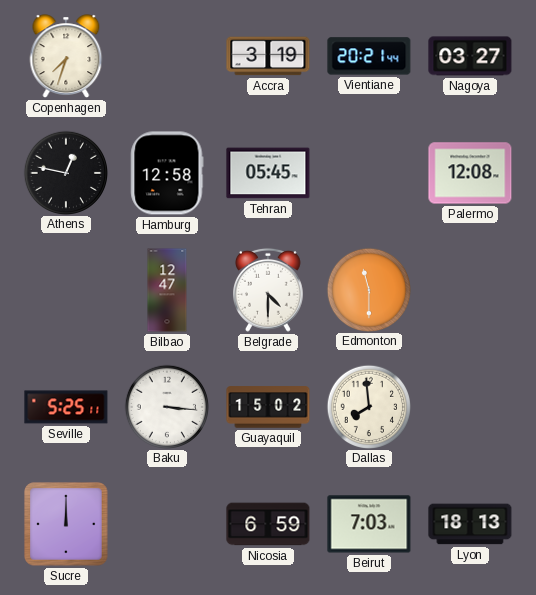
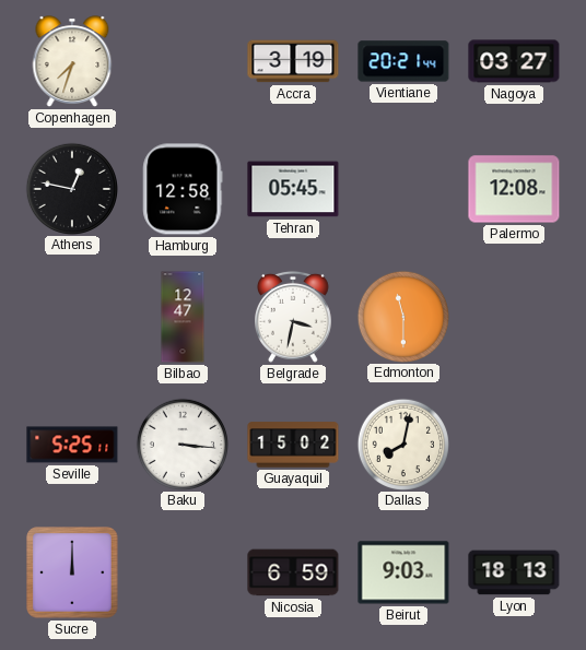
Belgrade: 4:30 -> 3:32 (294, 317)
Dallas: 7:59 -> 8:02 (402, 444)
Beirut: 7:03 -> 9:03 (403, 572)
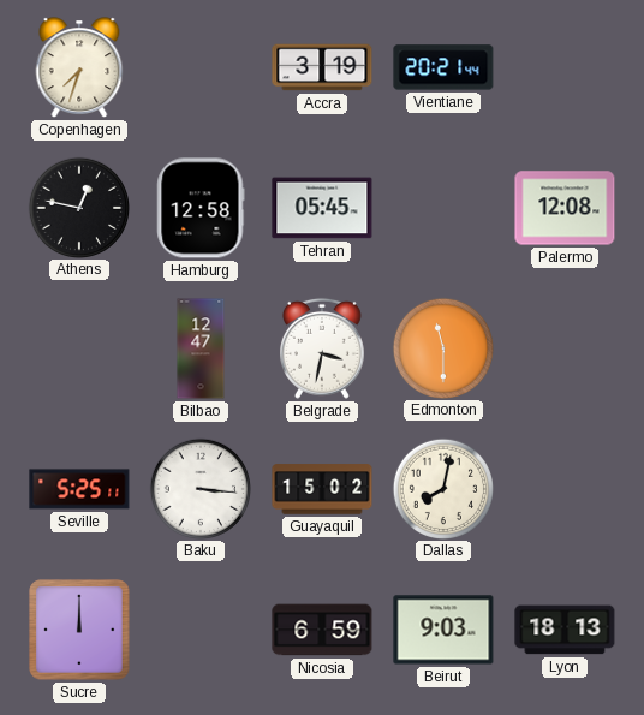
Nagoya: 03:27 -> none (514, 61)
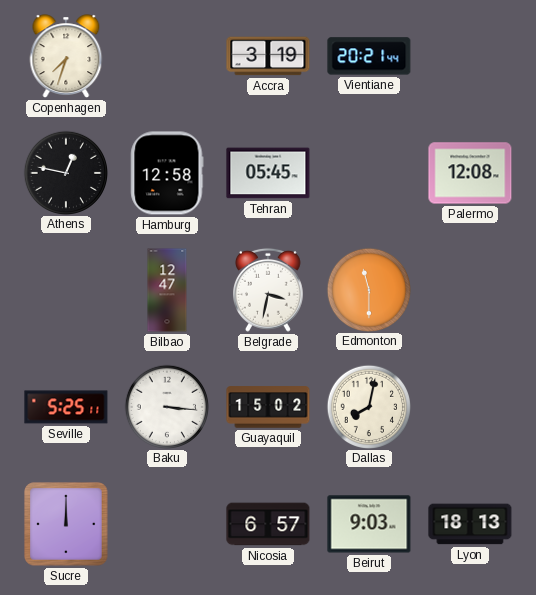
Nicosia: 6:59 -> 6:57 (268, 524)
